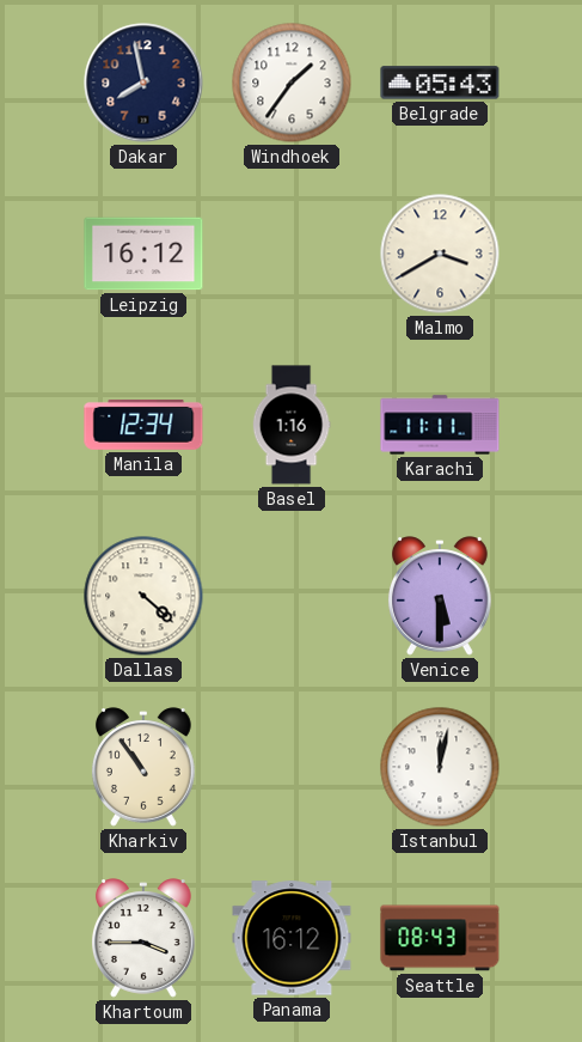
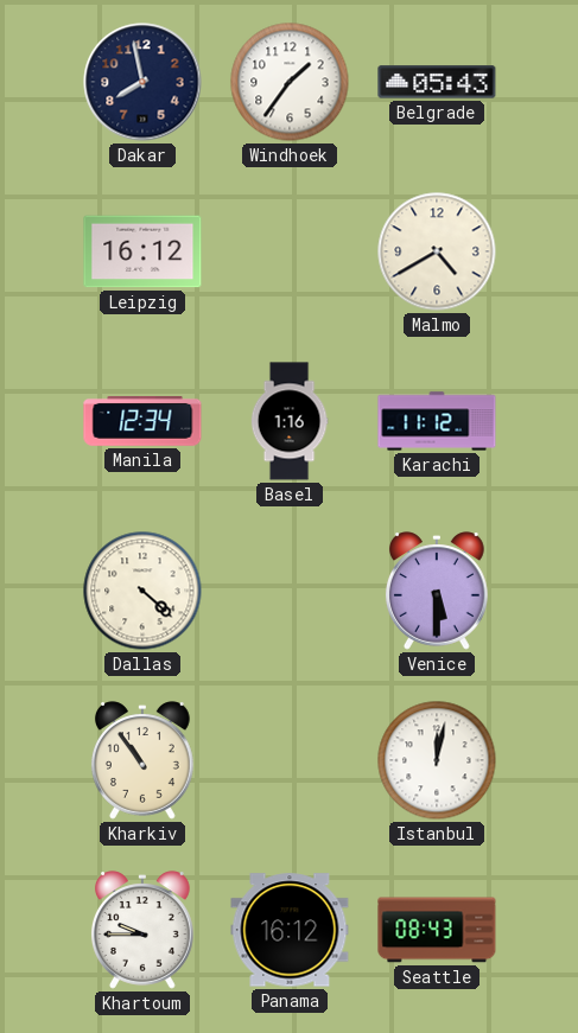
Malmo: 3:40 -> 4:40 (437, 251)
Karachi: 11:11 -> 11:12 (437, 421)
Khartoum: 3:45 -> 9:45 (142, 930)
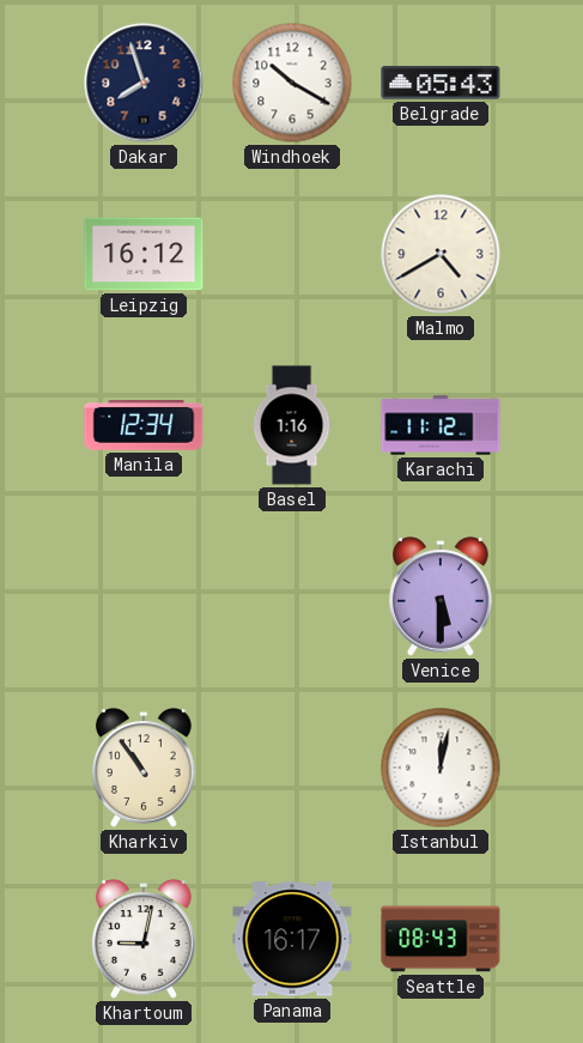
Dakar: 7:58 -> 7:57 (144, 83)
Windhoek: 1:36 -> 10:20 (292, 83)
Dallas: 4:22 -> none (142, 591)
Khartoum: 9:45 -> 9:02 (144, 939)
Panama: 16:12 -> 16:17 (292, 939)
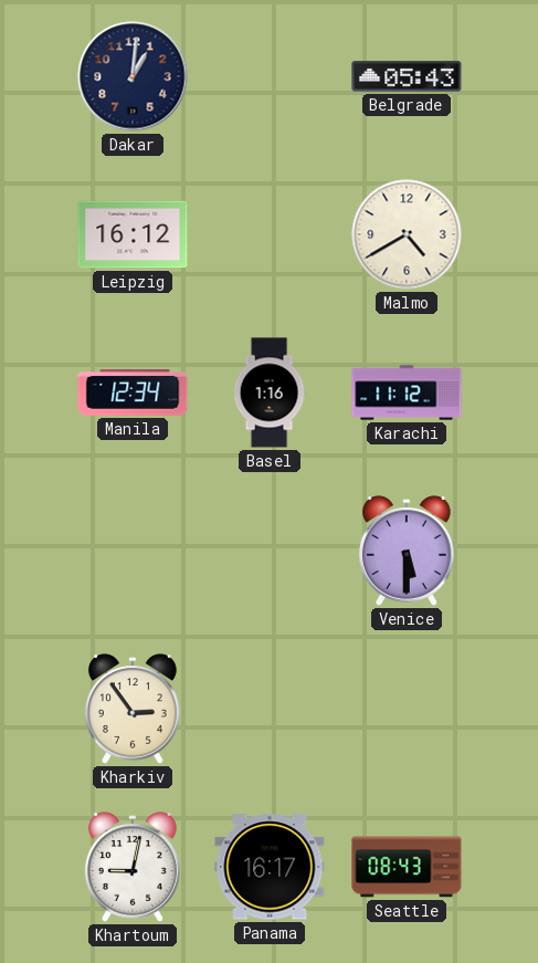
Dakar: 7:57 -> 1:01 (133, 76)
Windhoek: 10:20 -> none (292, 83)
Kharkiv: 10:54 -> 2:54 (133, 709)
Istanbul: 12:02 -> none (441, 768)
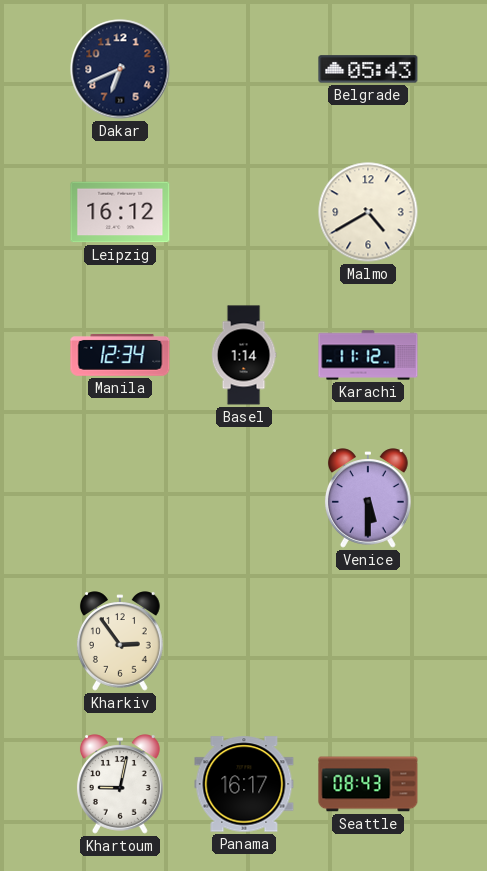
Dakar: 1:01 -> 6:41 (120, 69)
Basel: 1:16 -> 1:14 (244, 355)
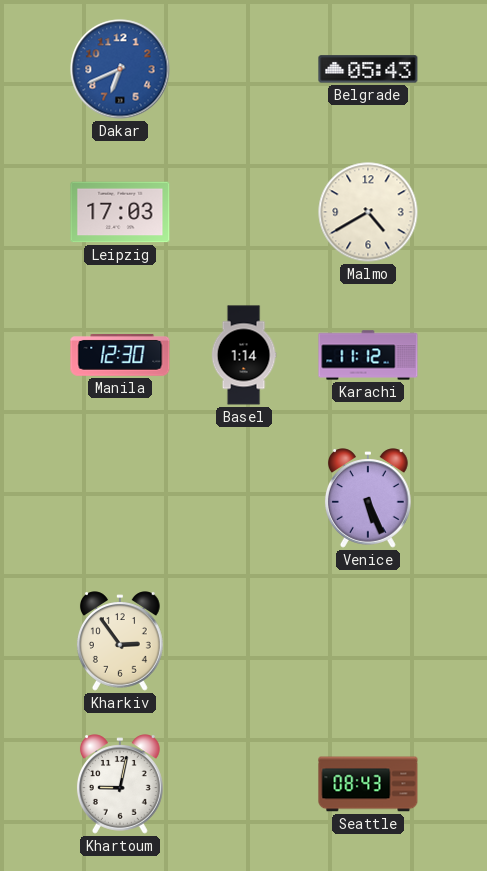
Dakar dial: navy -> blue (120, 69)
Leipzig: 16:12 -> 17:03 (120, 212)
Manila: 12:34 -> 12:30 (120, 356)
Venice: 5:30 -> 5:26 (368, 498)
Panama: 16:17 -> none (244, 784)
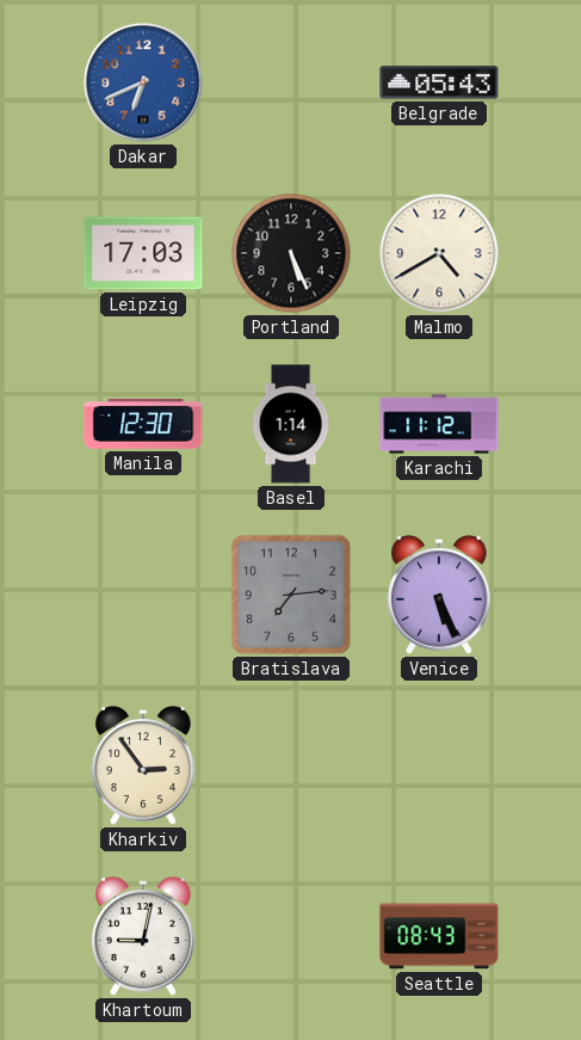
Portland: none -> 5:26 (291, 253)
Bratislava: none -> 7:14 (291, 595)
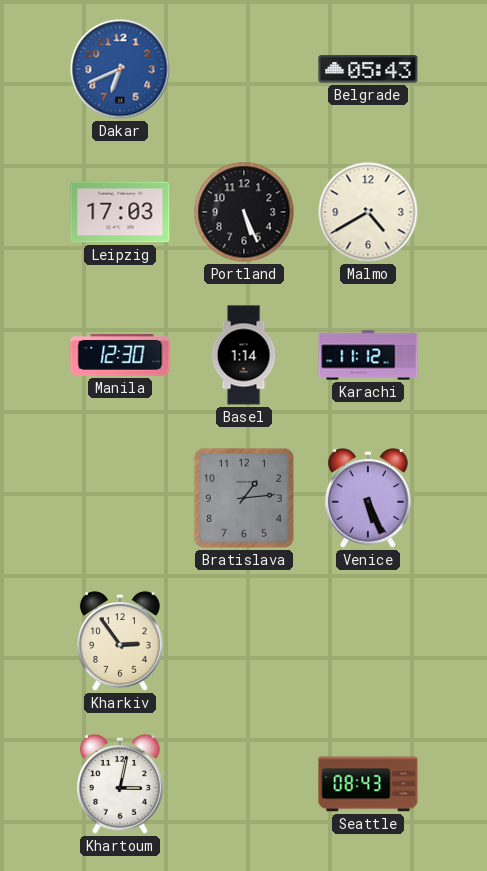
Bratislava: 7:14 -> 1:14 (244, 498)
Khartoum: 9:02 -> 3:02 (120, 784)
